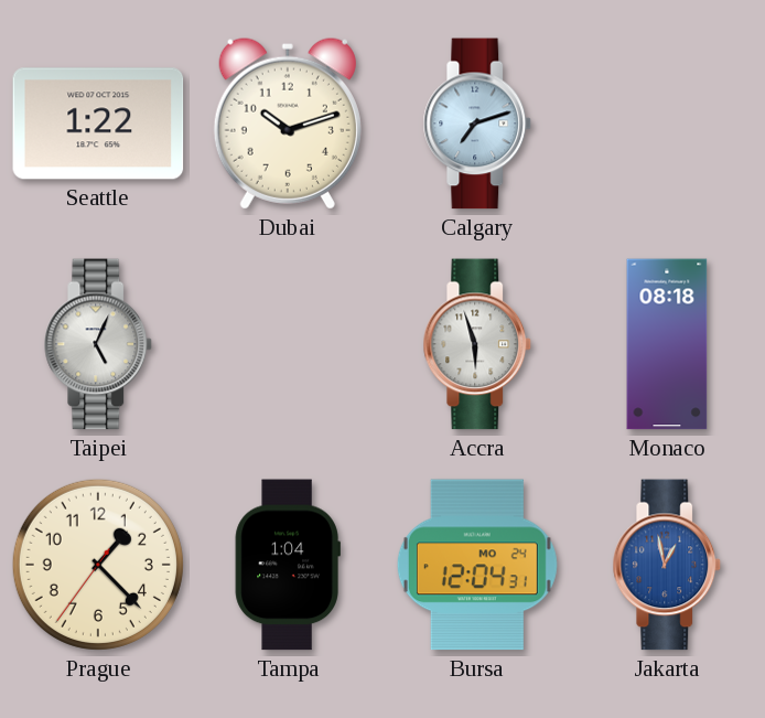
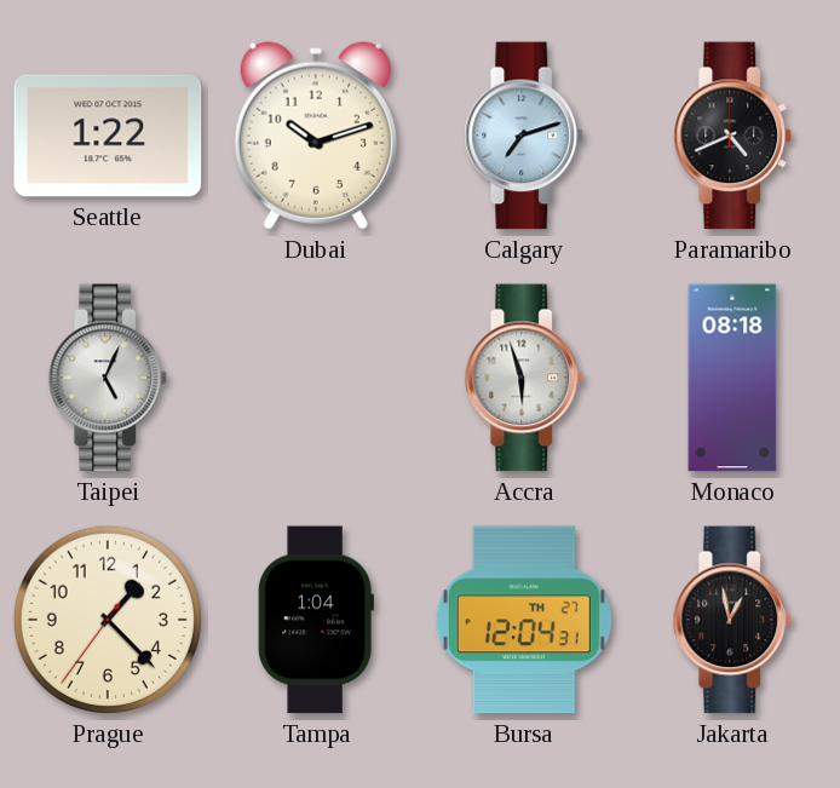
Paramaribo: none -> 4:41 (732, 136)
Bursa date: MO 24 -> TH 27 (524, 620)
Jakarta dial: blue -> black (732, 620)
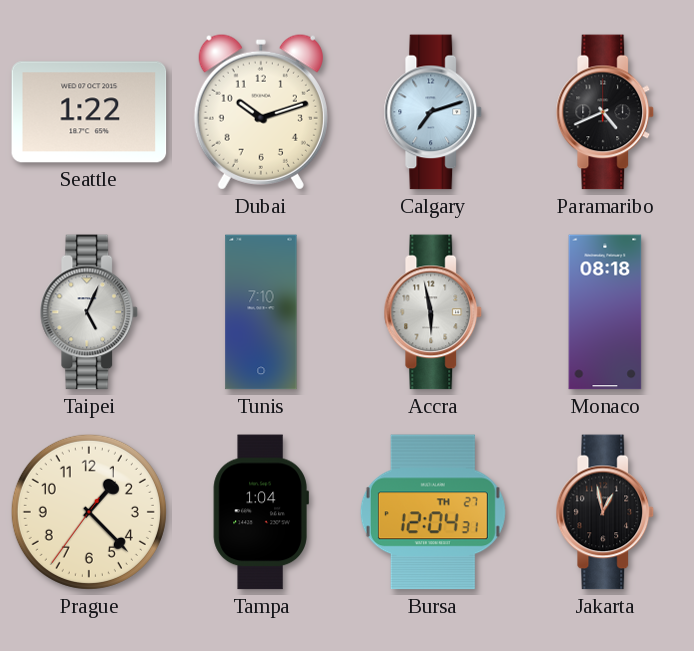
Tunis: none -> 7:10 (261, 312)
Accra: 5:57 -> 5:58 (433, 312)
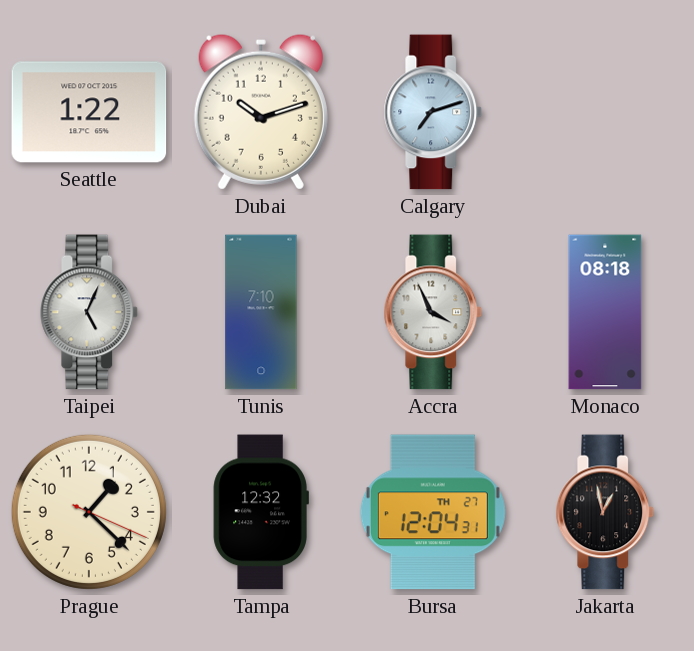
Paramaribo: 4:41 -> none (605, 112)
Accra: 5:58 -> 3:56 (433, 312)
Prague: 1:22:36 -> 1:22:19 (89, 512)
Tampa: 1:04 -> 12:32 (261, 512)
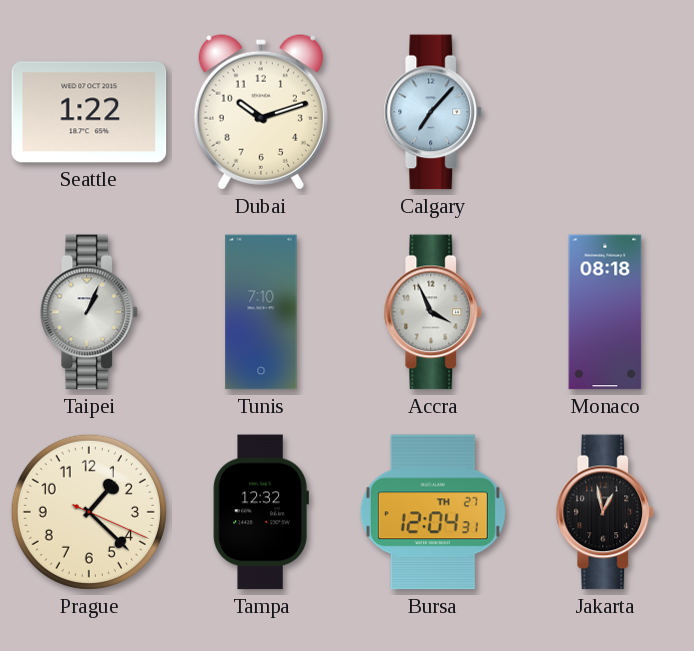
Calgary: 7:12 -> 7:07 (433, 112)
Taipei: 5:04 -> 1:04 (89, 312)
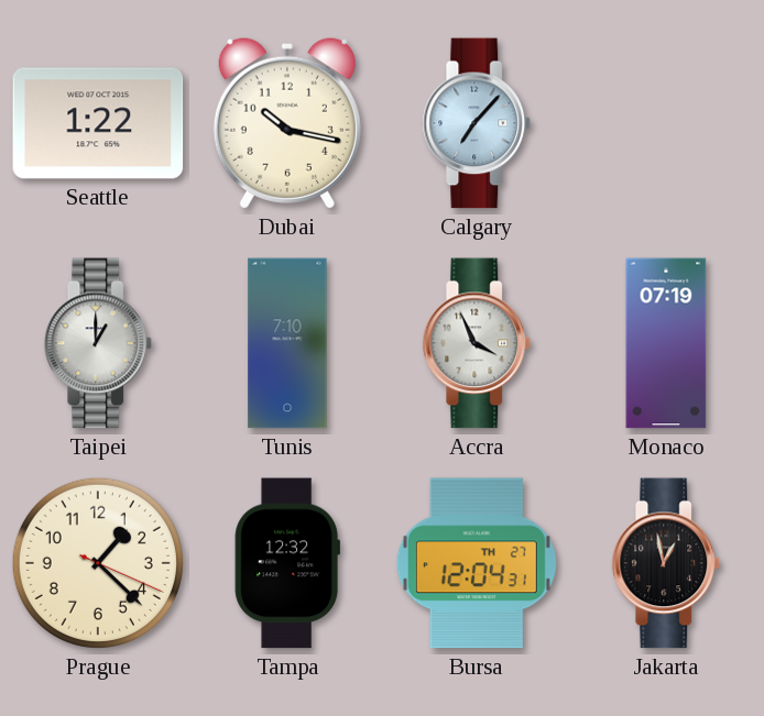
Dubai: 10:12 -> 10:17 (287, 123)
Taipei: 1:04 -> 1:00 (98, 343)
Monaco: 08:18 -> 07:19 (666, 343)
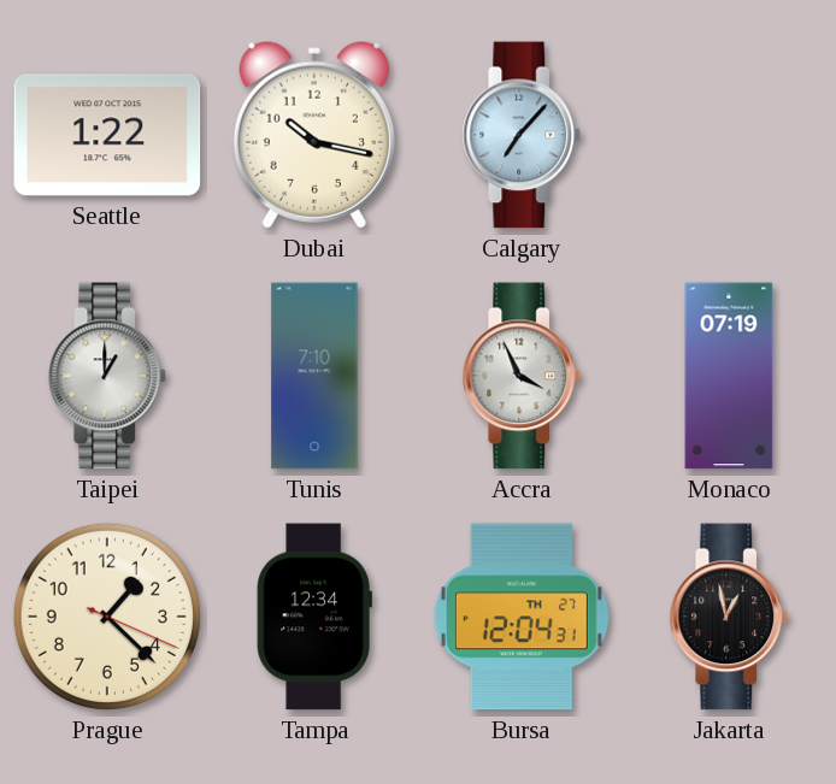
Tampa: 12:32 -> 12:34 (314, 617)
